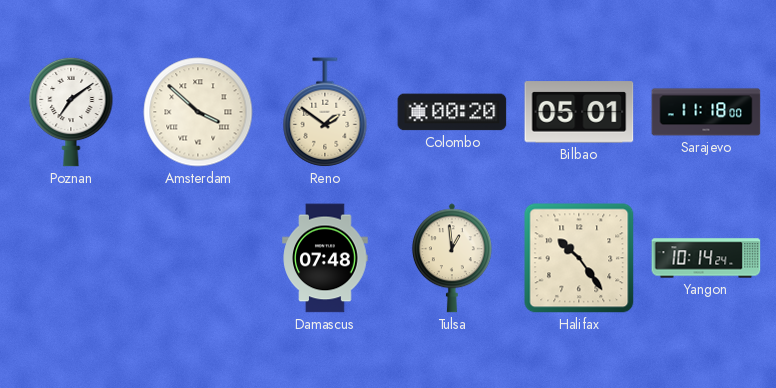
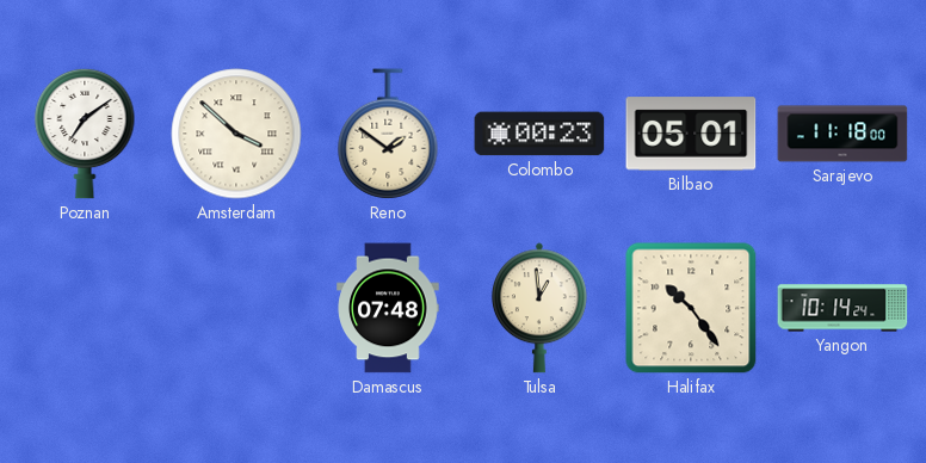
Colombo: 00:20 -> 00:23 (539, 134)
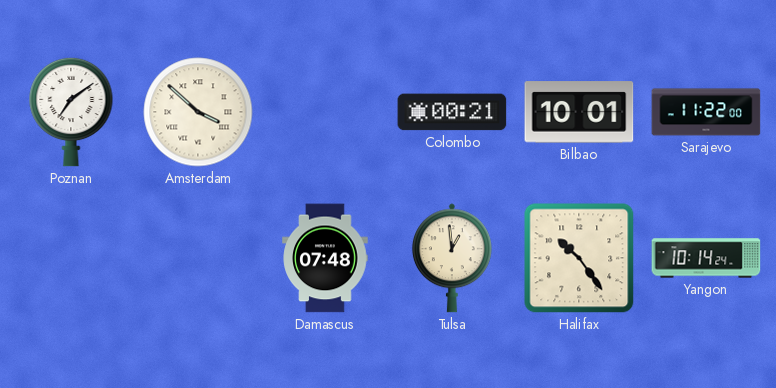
Reno: 1:51 -> none (388, 134)
Colombo: 00:23 -> 00:21 (452, 112)
Bilbao: 05:01 -> 10:01 (579, 112)
Sarajevo: 11:18 -> 11:22 (706, 112)
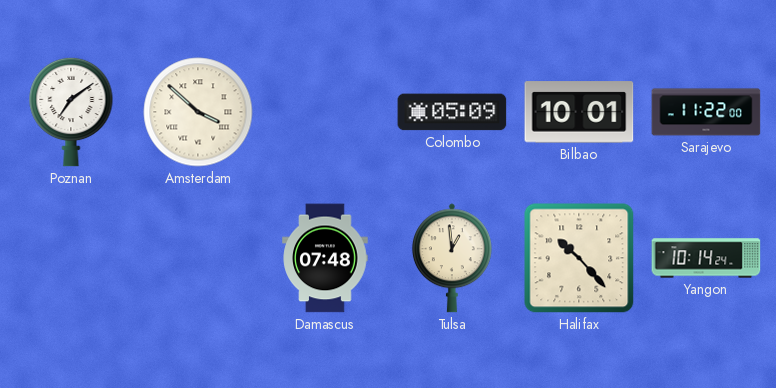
Colombo: 00:21 -> 05:09 (452, 112)
Halifax: 10:24 -> 10:23 (579, 258)
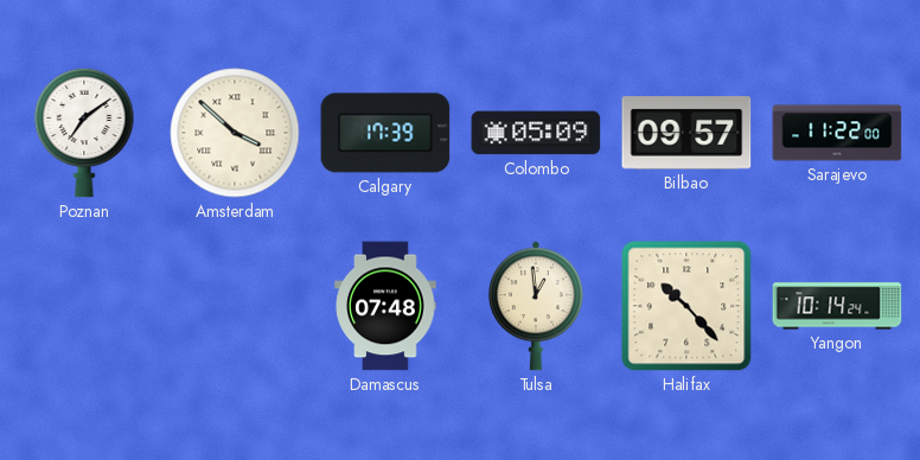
Calgary: none -> 17:39 (385, 133)
Bilbao: 10:01 -> 09:57 (686, 133)
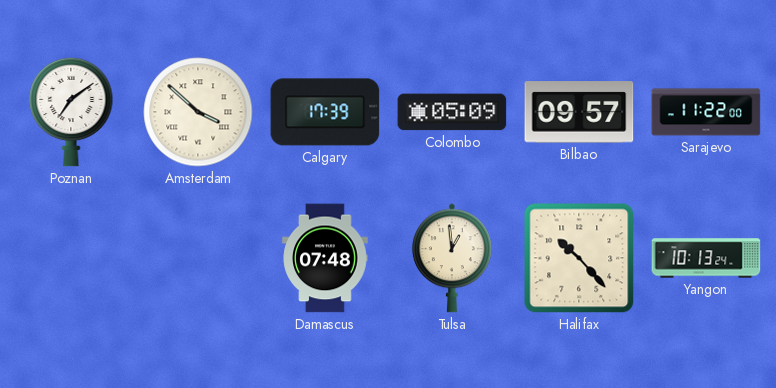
Yangon: 10:14 -> 10:13 (706, 258)
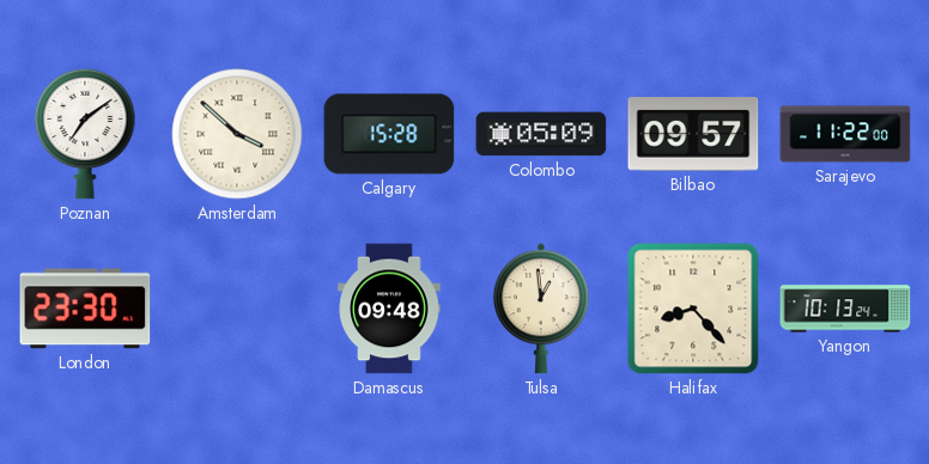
Calgary: 17:39 -> 15:28 (389, 134)
London: none -> 23:30 (85, 309)
Damascus: 07:48 -> 09:48 (389, 309)
Halifax: 10:23 -> 8:23 (693, 309)
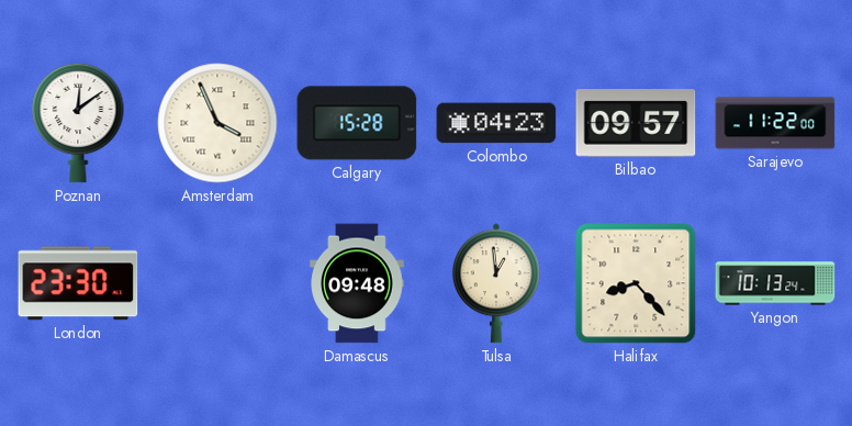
Poznan: 7:09 -> 12:09 (78, 123)
Amsterdam: 3:52 -> 3:56 (217, 123)
Colombo: 05:09 -> 04:23 (496, 123)
